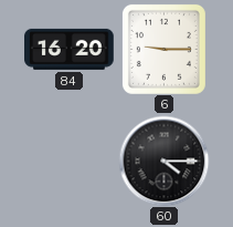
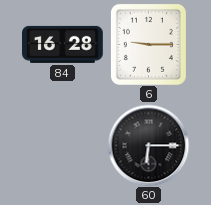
84: 16:20 -> 16:28 (63, 44)
60: 4:15 -> 6:15 (148, 145)
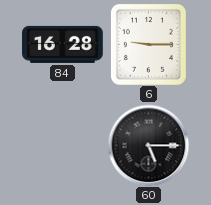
60: 6:15 -> 5:15 (148, 145)
